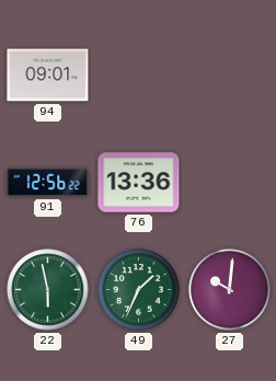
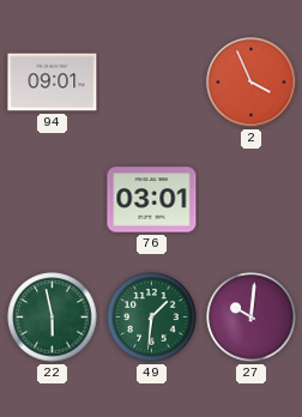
2: none -> 3:56 (252, 83)
91: 12:56 -> none (48, 183)
76: 13:36 -> 03:01 (152, 200)
49: 1:34 -> 1:31 (152, 318)
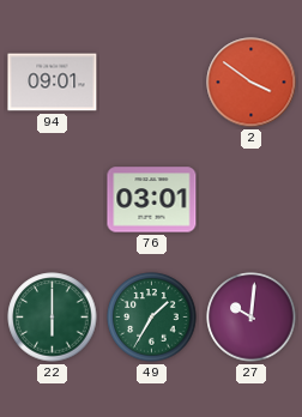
2: 3:56 -> 3:51 (252, 83)
22: 5:58 -> 6:00 (53, 318)
49: 1:31 -> 1:35 (152, 318)
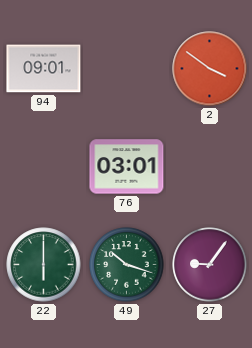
49: 1:35 -> 10:18 (127, 265)
27: 10:01 -> 9:06 (210, 265)
